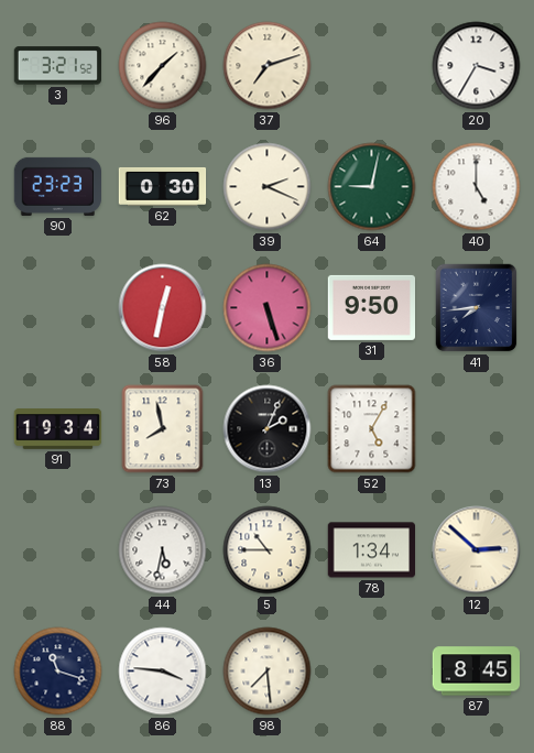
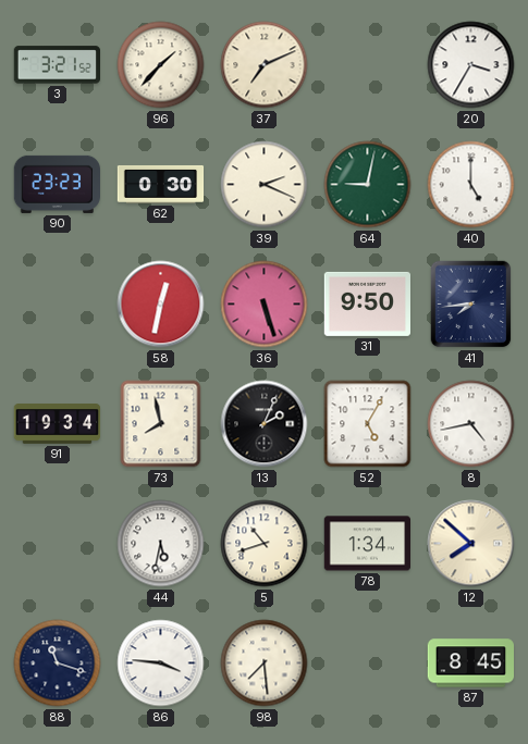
37: 7:12 -> 7:11 (265, 65)
8: none -> 4:43 (471, 424)
5: 10:45 -> 10:42 (265, 544)
12: 2:52 -> 7:52 (471, 544)
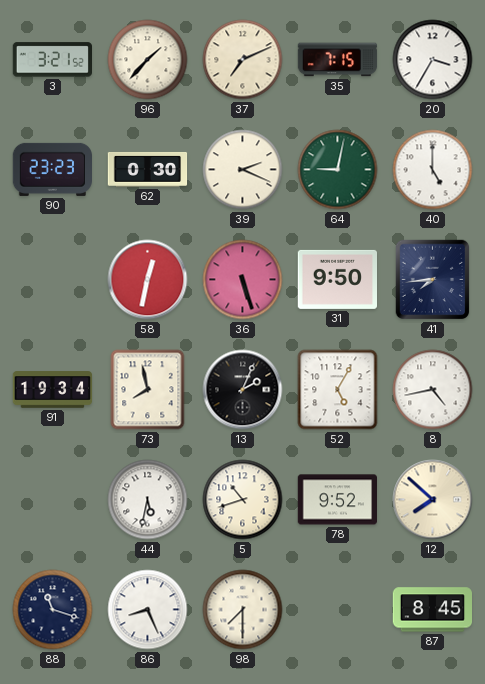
35: none -> 7:15 (338, 60)
78: 1:34 -> 9:52 (338, 500)
86: 3:46 -> 8:26 (148, 610)
98: 7:29 -> 7:30 (243, 610)
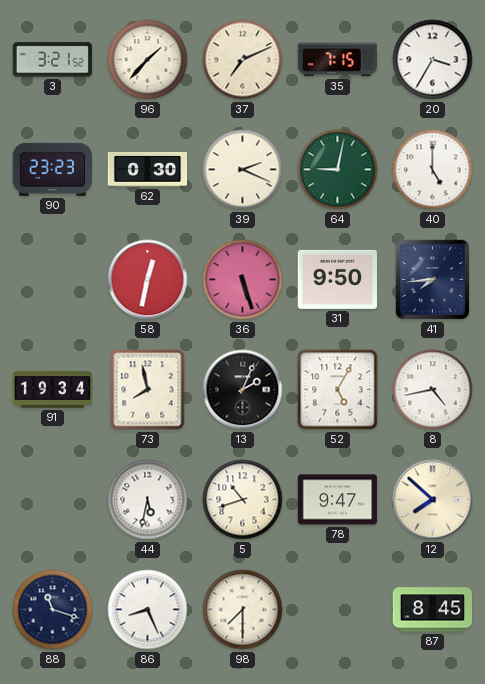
78: 9:52 -> 9:47 (338, 500)
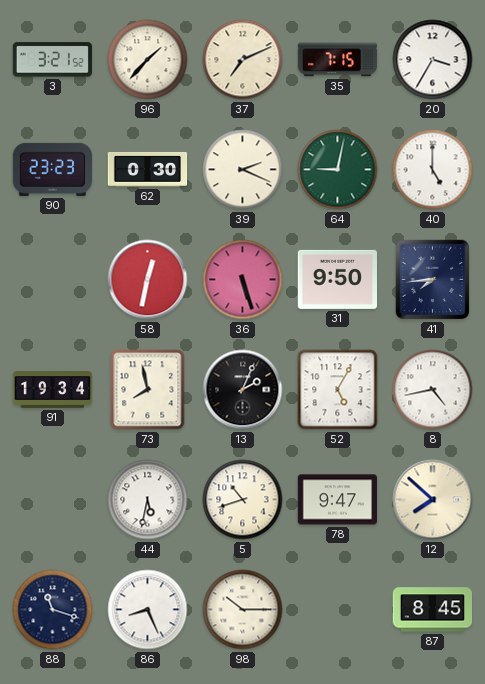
98: 7:30 -> 10:15 (243, 610)
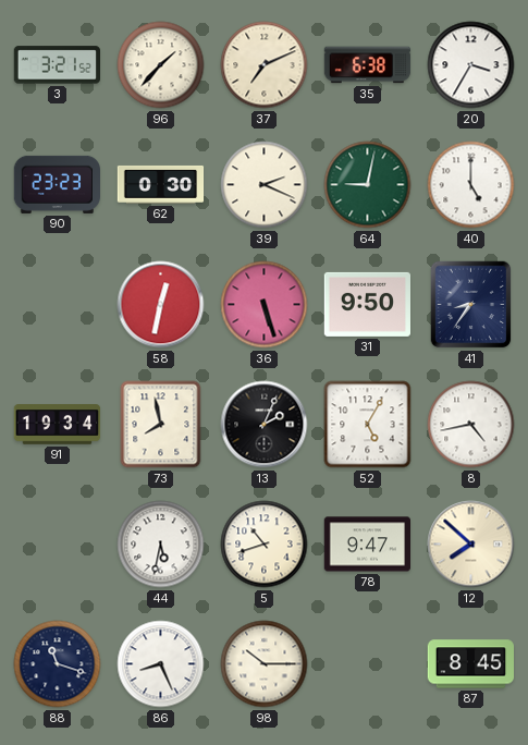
35: 7:15 -> 6:38 (368, 65)
41: 7:44 -> 8:36 (471, 305)
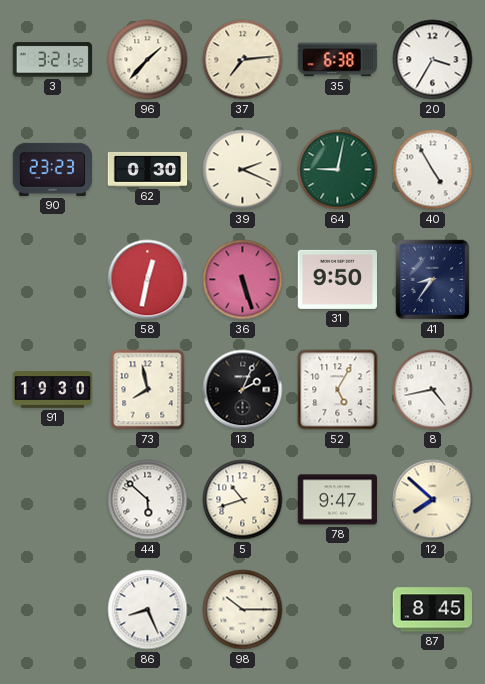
37: 7:11 -> 7:14 (243, 60)
40: 5:00 -> 4:55 (433, 170)
91: 19:34 -> 19:30 (53, 390)
44: 5:32 -> 5:52 (148, 500)
88: 11:18 -> none (58, 664)
